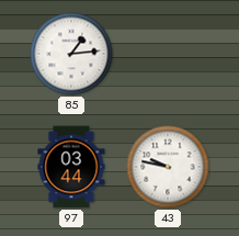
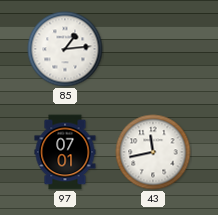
97: 03:44 -> 07:01 (65, 152)
43: 9:47 -> 11:43 (153, 152)
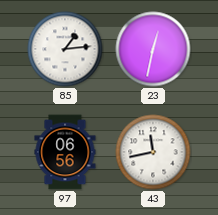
23: none -> 12:32 (153, 49)
97: 07:01 -> 06:56 (65, 152)
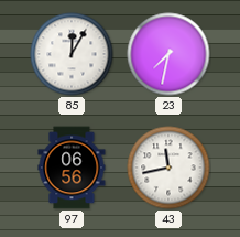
85: 1:14 -> 12:05 (72, 54)
23: 12:32 -> 7:32 (168, 54)
